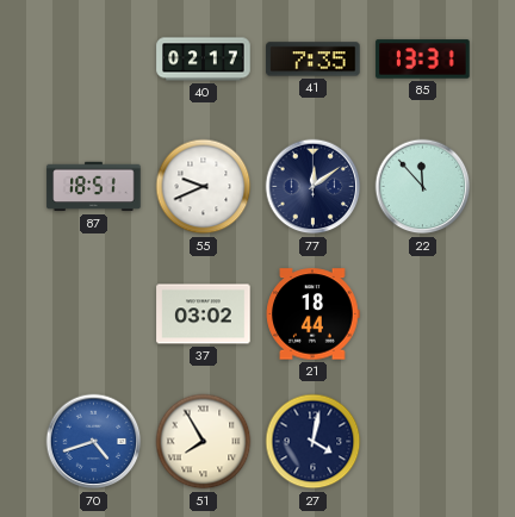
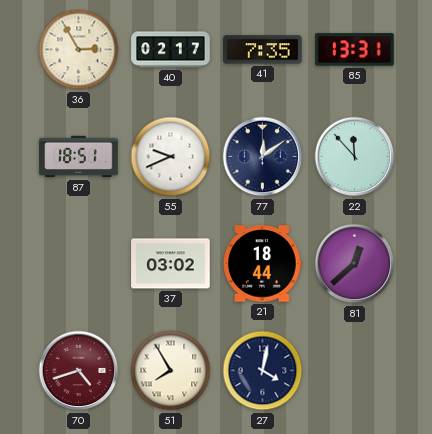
36: none -> 2:55 (79, 50)
81: none -> 12:38 (355, 264)
70 dial: blue -> burgundy (79, 371)
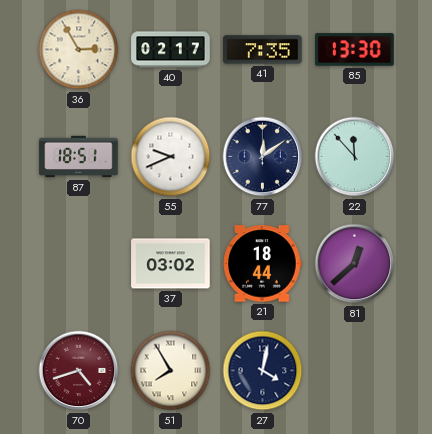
85: 13:31 -> 13:30 (355, 50)
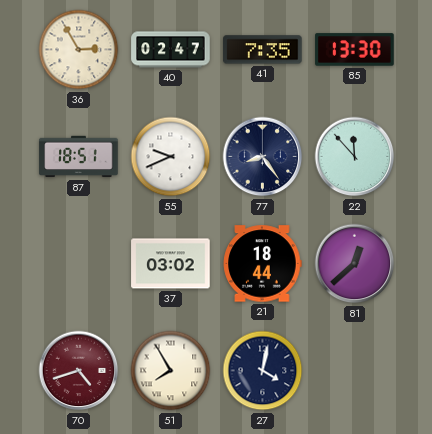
40: 02:17 -> 02:47 (171, 50)
77: 12:09 -> 8:24 (263, 157)
